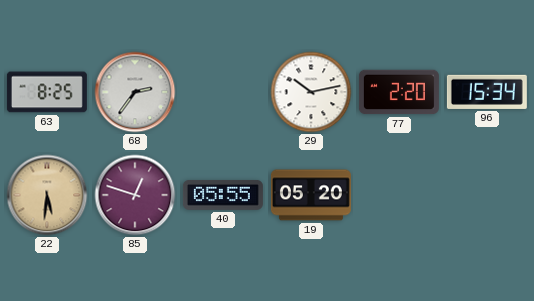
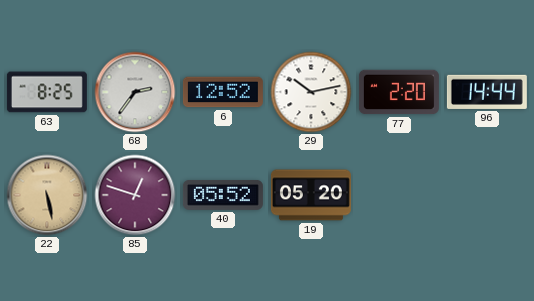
6: none -> 12:52 (223, 92)
96: 15:34 -> 14:44 (487, 92)
22: 5:31 -> 5:28 (47, 195)
40: 05:55 -> 05:52 (223, 195)
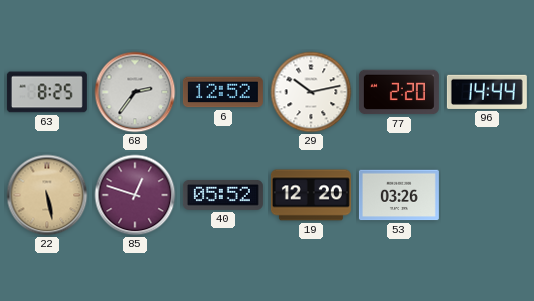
19: 05:20 -> 12:20 (311, 195)
53: none -> 03:26 (399, 195)
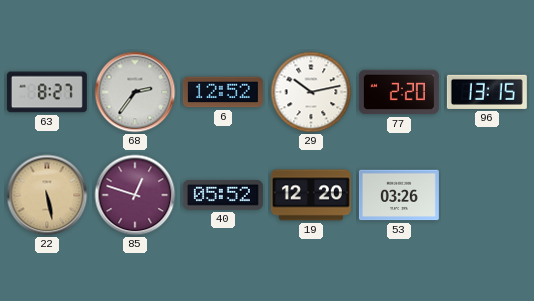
63: 8:25 -> 8:27 (47, 92)
96: 14:44 -> 13:15 (487, 92)
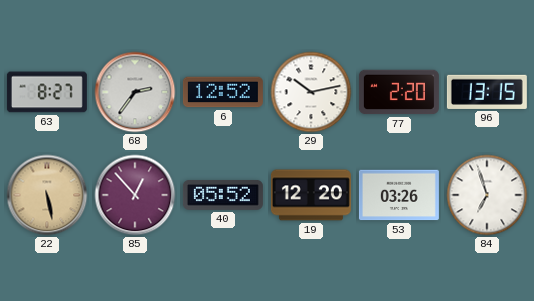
85: 12:48 -> 12:53 (135, 195)
84: none -> 6:57 (487, 195)
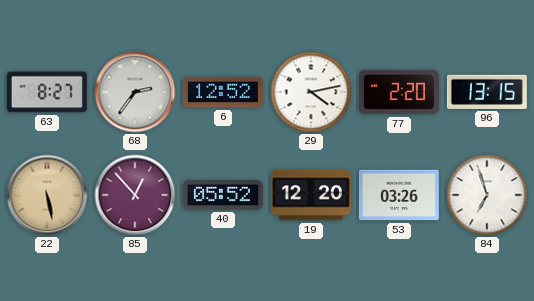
29: 10:13 -> 4:13 (311, 92)
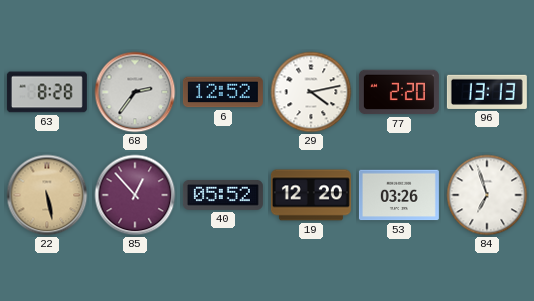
63: 8:27 -> 8:28 (47, 92)
96: 13:15 -> 13:13 (487, 92)
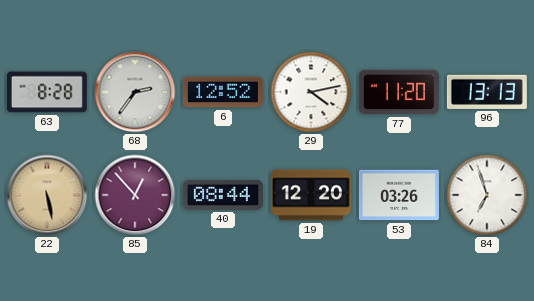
77: 2:20 -> 11:20 (399, 92)
40: 05:52 -> 08:44 (223, 195)
